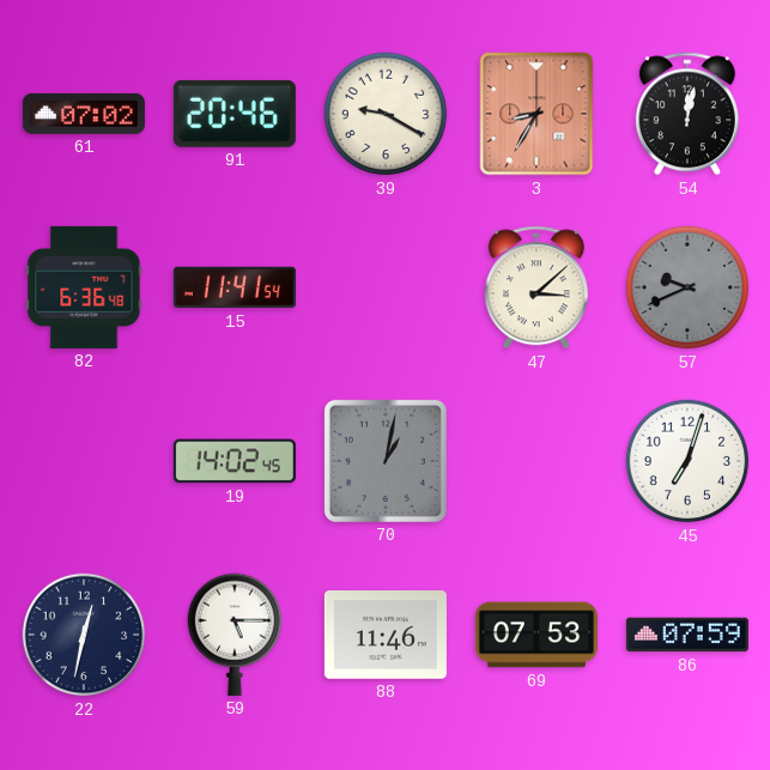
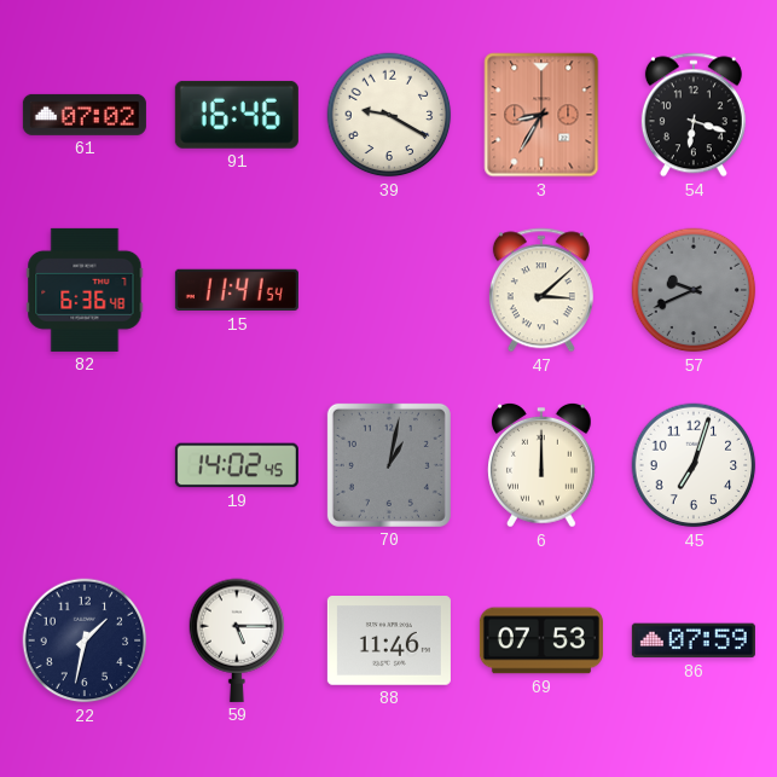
91: 20:46 -> 16:46 (237, 115)
54: 12:02 -> 6:18 (694, 115)
6: none -> 12:00 (543, 465)
22: 12:32 -> 1:32 (85, 640)
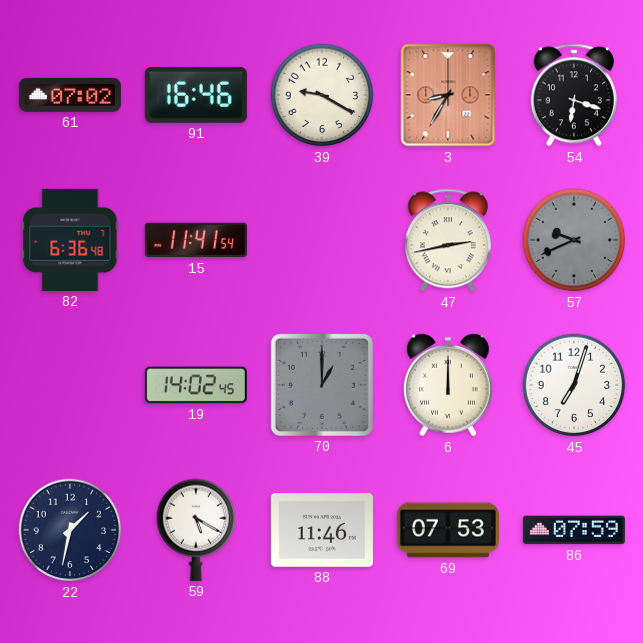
47: 3:08 -> 2:43 (448, 240)
70: 1:02 -> 1:00 (322, 385)
59: 5:15 -> 5:20 (196, 530)
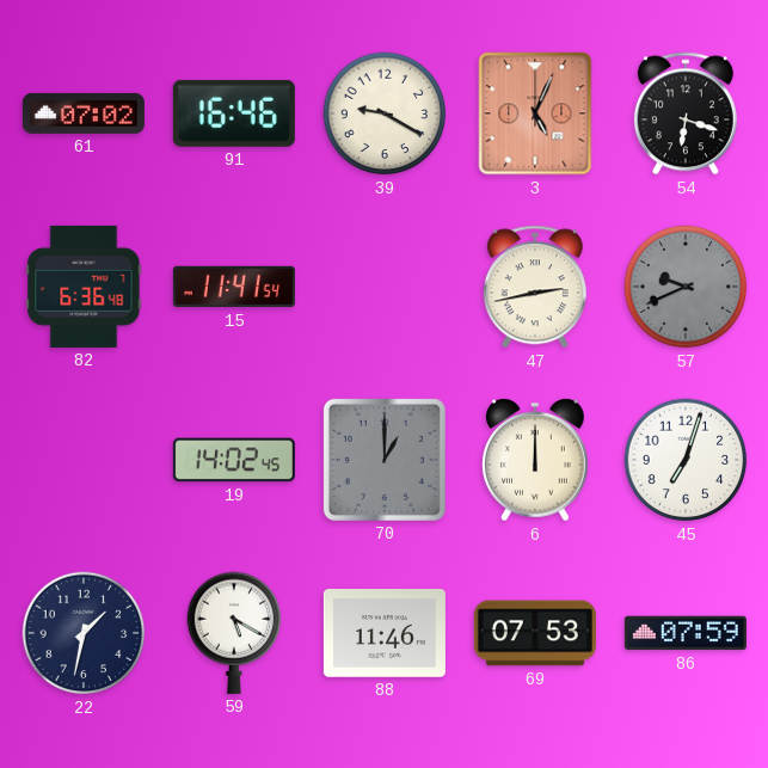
3: 8:35 -> 5:04 (535, 113)
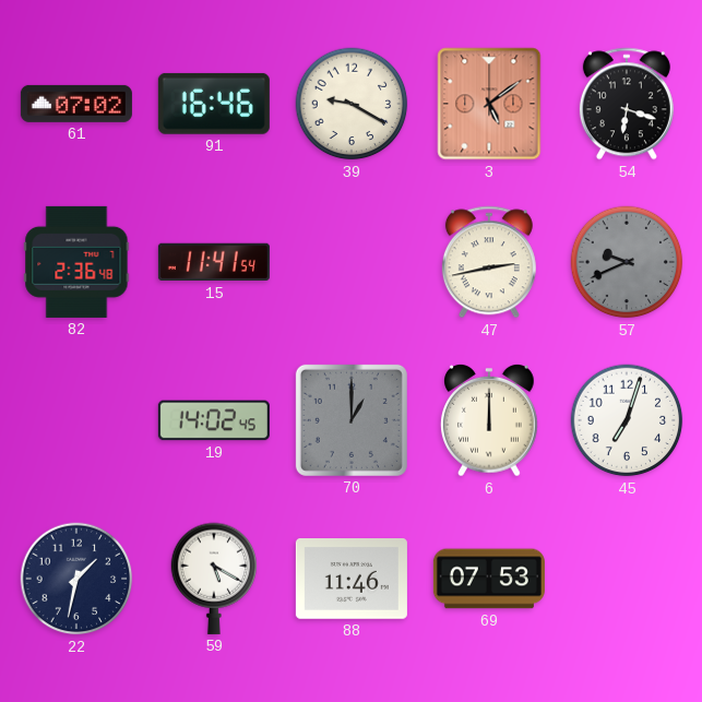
3: 5:04 -> 5:09 (489, 104)
82: 6:36 -> 2:36 (76, 262)
86: 07:59 -> none (686, 633)
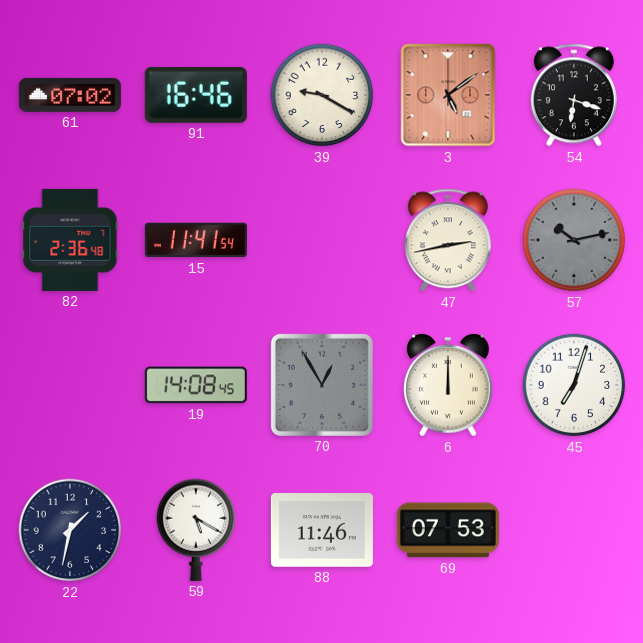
57: 9:41 -> 10:13 (574, 240)
19: 14:02 -> 14:08 (196, 385)
70: 1:00 -> 12:55 (322, 385)
